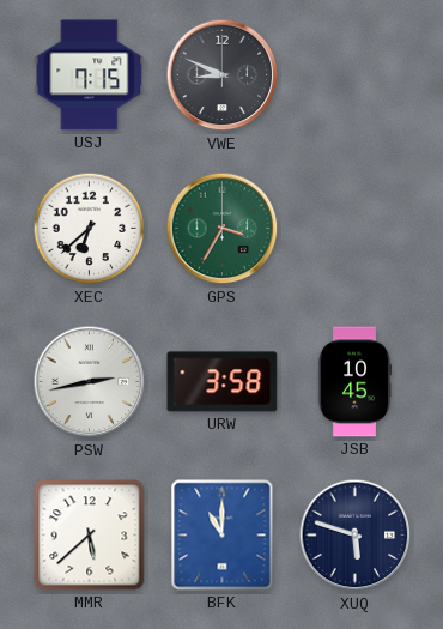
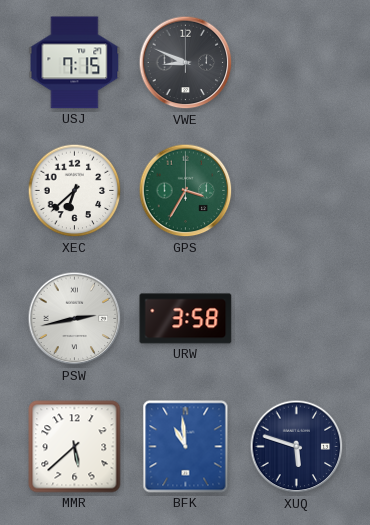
JSB: 10:45 -> none (354, 382)
BFK: 11:00 -> 10:59 (186, 447)
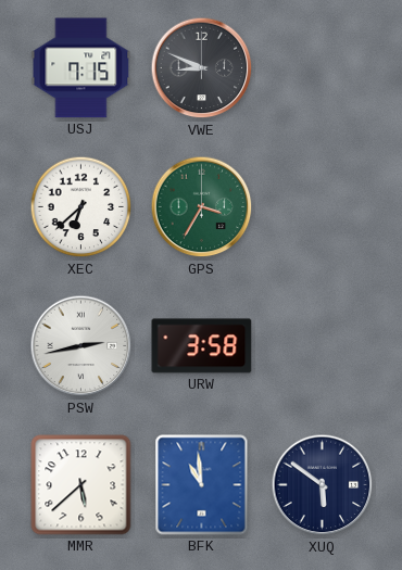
XUQ: 5:48 -> 5:51 (323, 485)
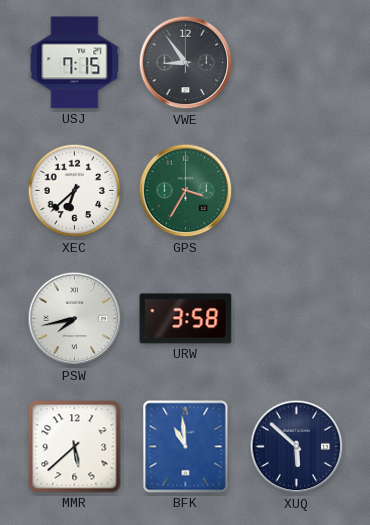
VWE: 8:49 -> 8:54 (186, 63)
PSW: 2:43 -> 7:43 (75, 319)
XUQ: 5:51 -> 5:52 (297, 447)
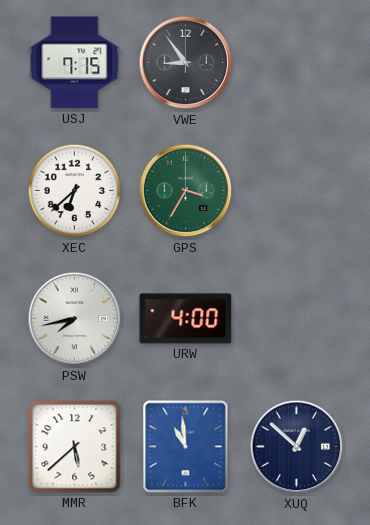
URW: 3:58 -> 4:00 (186, 319)
XUQ: 5:52 -> 12:52 (297, 447)
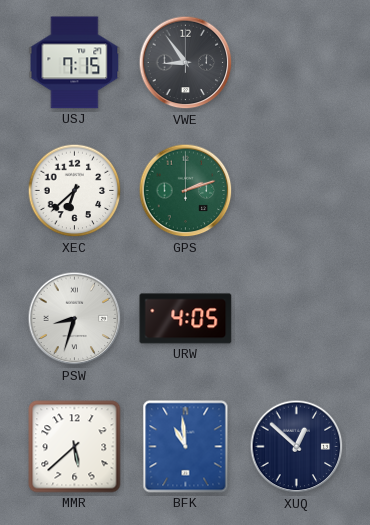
GPS: 3:35 -> 2:12 (186, 191)
PSW: 7:43 -> 8:33 (75, 319)
URW: 4:00 -> 4:05 (186, 319)
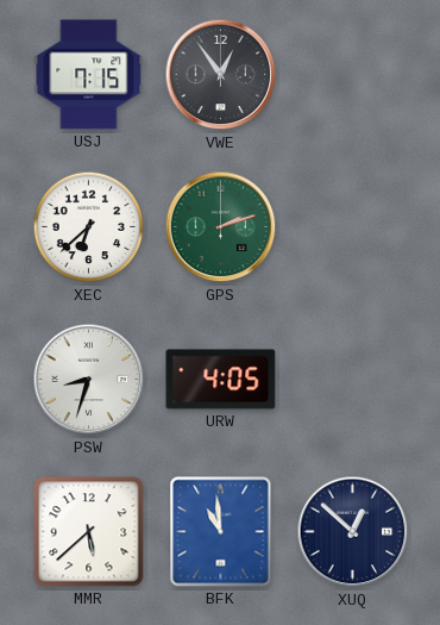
VWE: 8:54 -> 12:54 (221, 75)
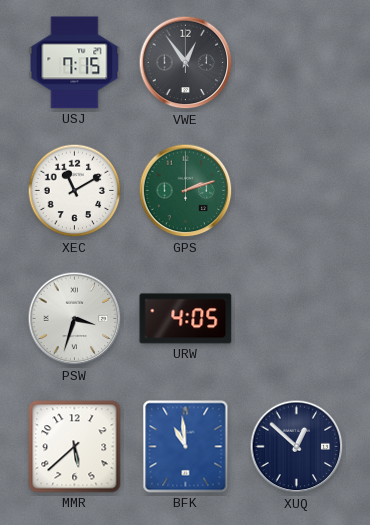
XEC: 6:38 -> 11:10 (75, 191)
PSW: 8:33 -> 3:33 (75, 319)
